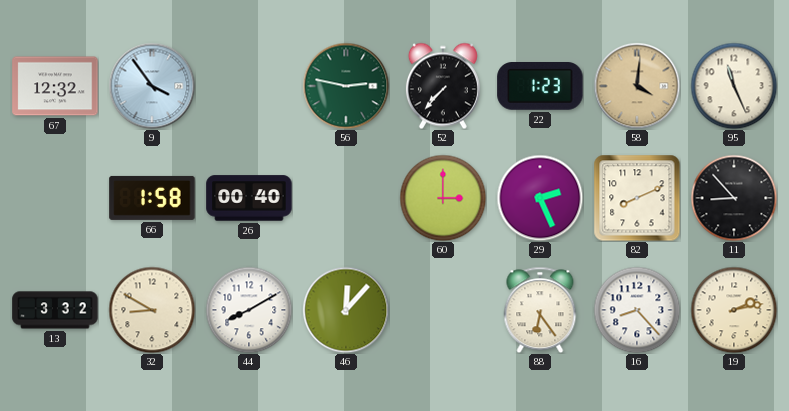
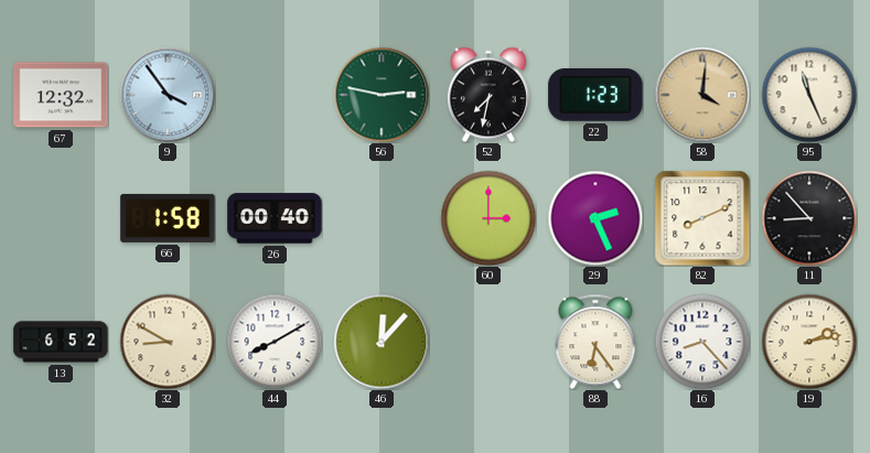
52: 7:37 -> 7:32 (488, 95)
13: 3:32 -> 6:52 (61, 342)
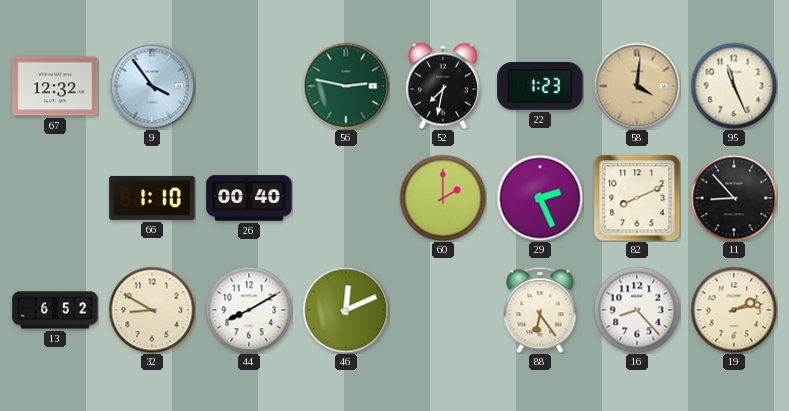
66: 1:58 -> 1:10 (152, 198)
60: 3:00 -> 2:00 (443, 198)
46: 12:07 -> 12:11 (346, 310)
